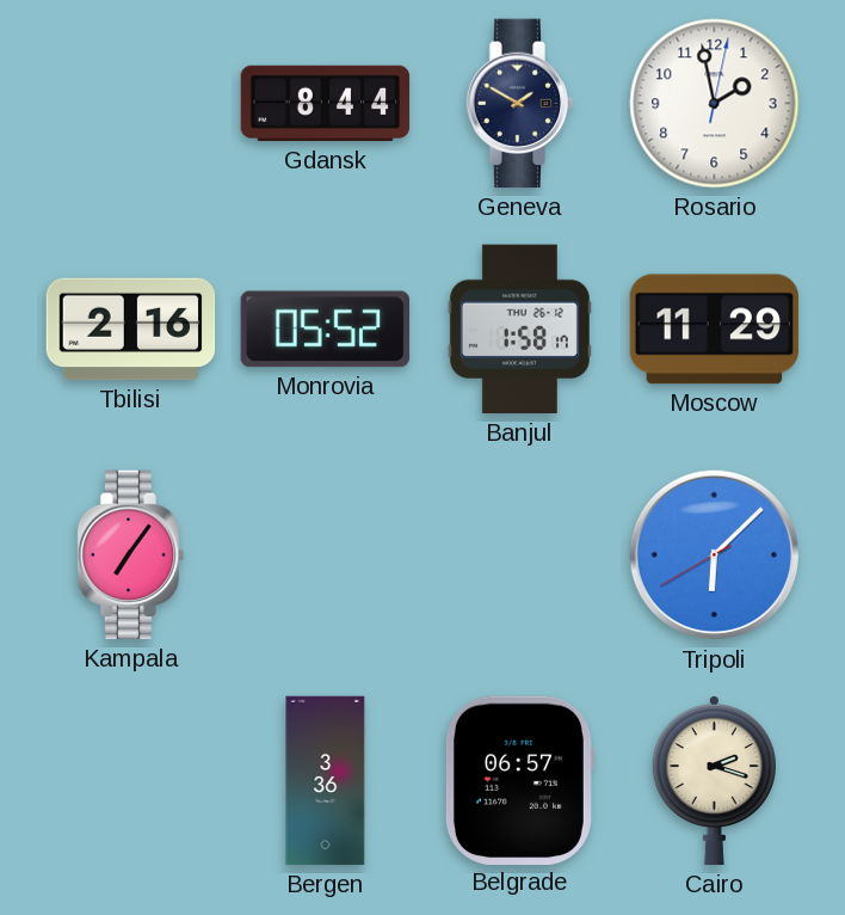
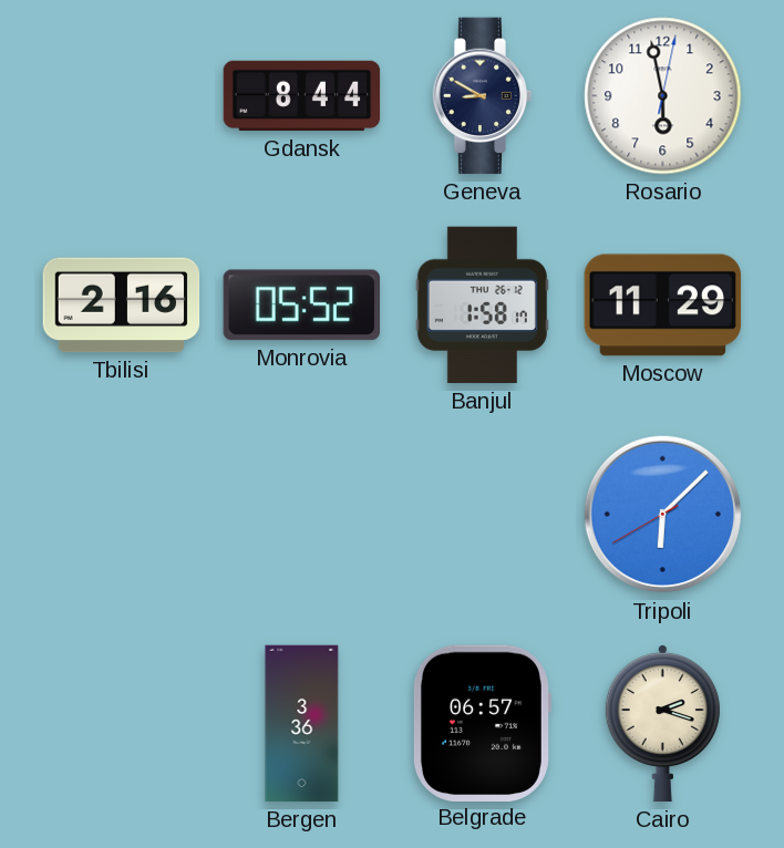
Geneva: 1:50 -> 8:50 (483, 96)
Rosario: 1:58 -> 5:58 (663, 96)
Kampala: 7:06 -> none (131, 555)
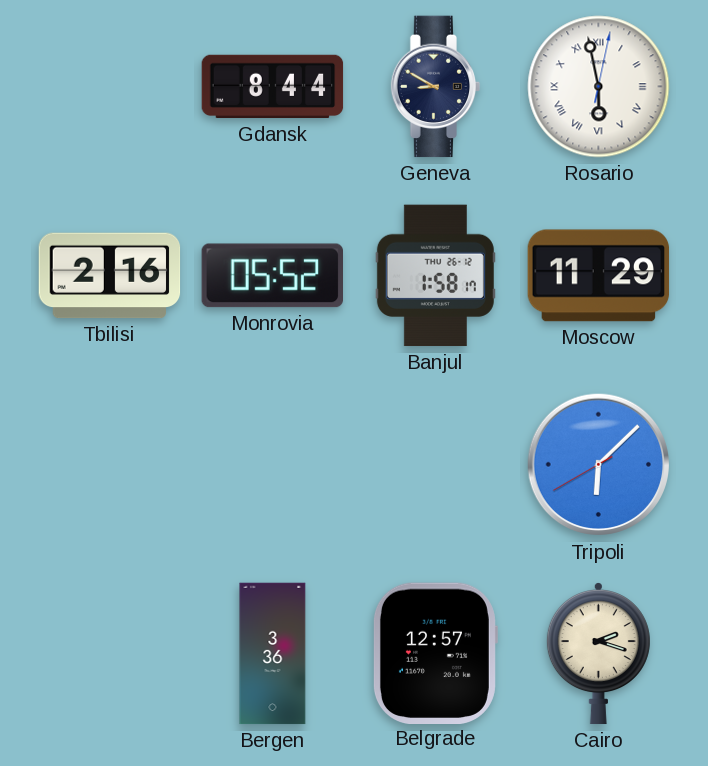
Rosario numerals: Arabic -> Roman (599, 87)
Belgrade: 06:57 -> 12:57 (435, 653)
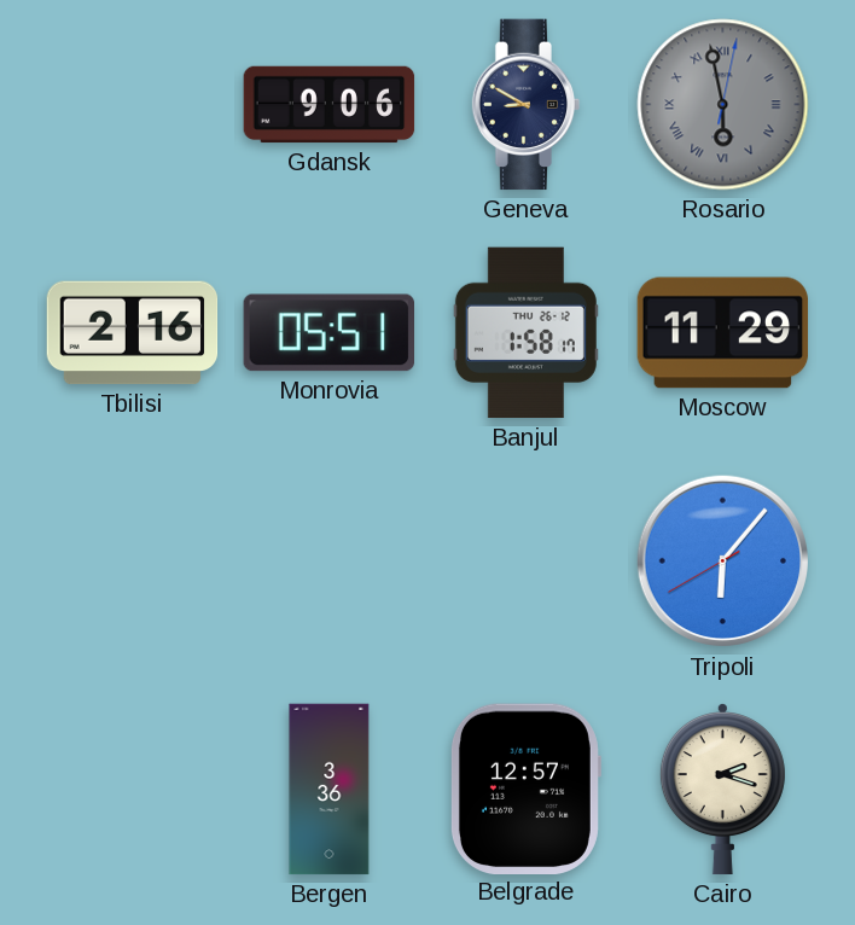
Gdansk: 8:44 -> 9:06 (330, 105)
Rosario dial: white -> grey (723, 105)
Monrovia: 05:52 -> 05:51 (328, 333)
Tripoli: 6:07 -> 6:06 (723, 562)
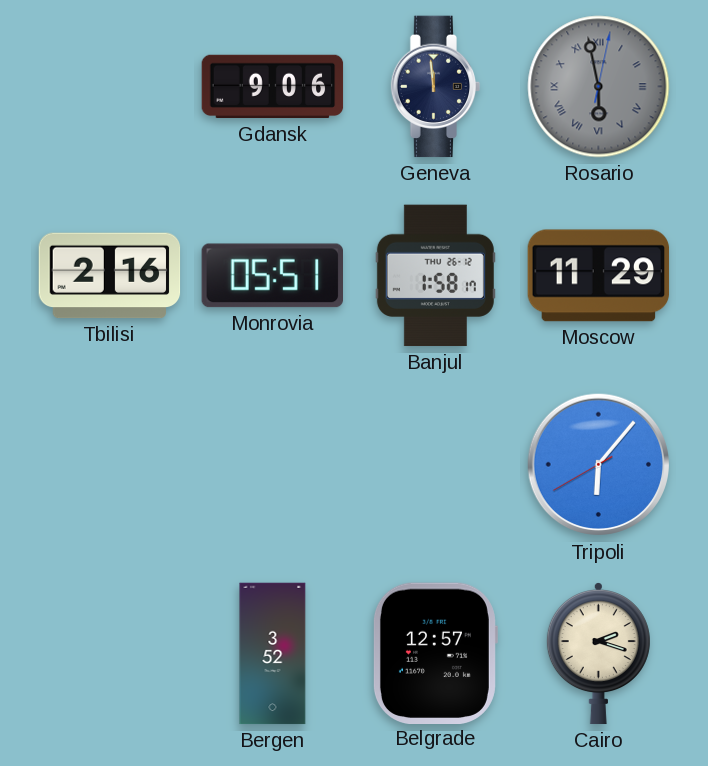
Geneva: 8:50 -> 11:59 (436, 87)
Bergen: 3:36 -> 3:52 (273, 654)
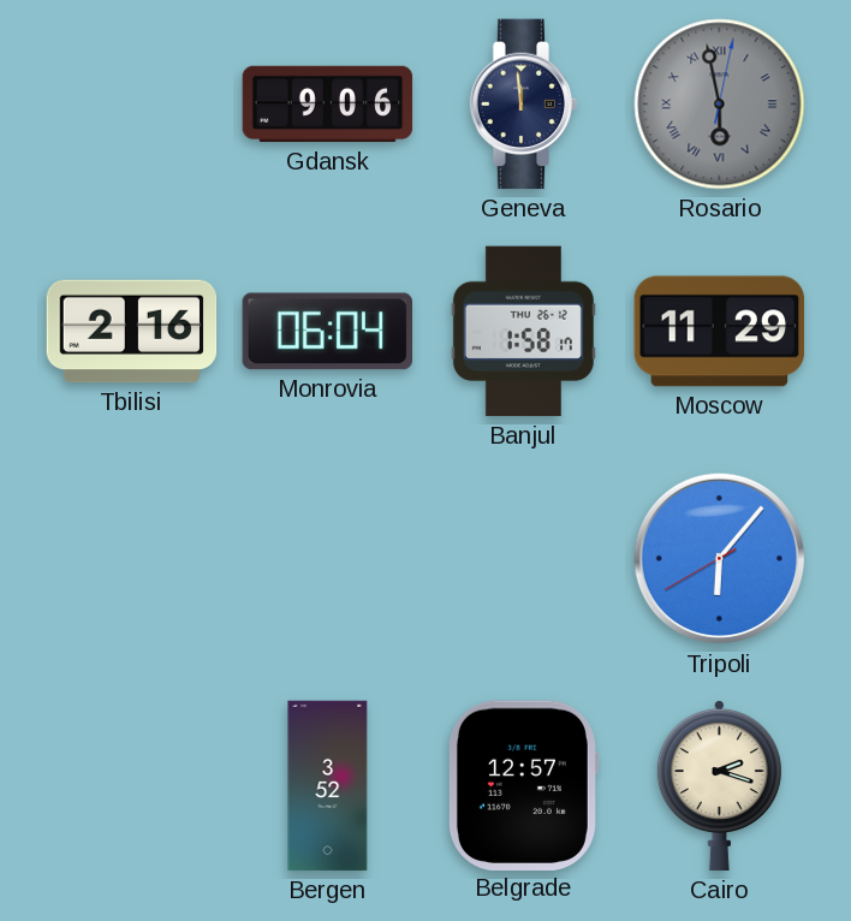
Monrovia: 05:51 -> 06:04 (327, 332)
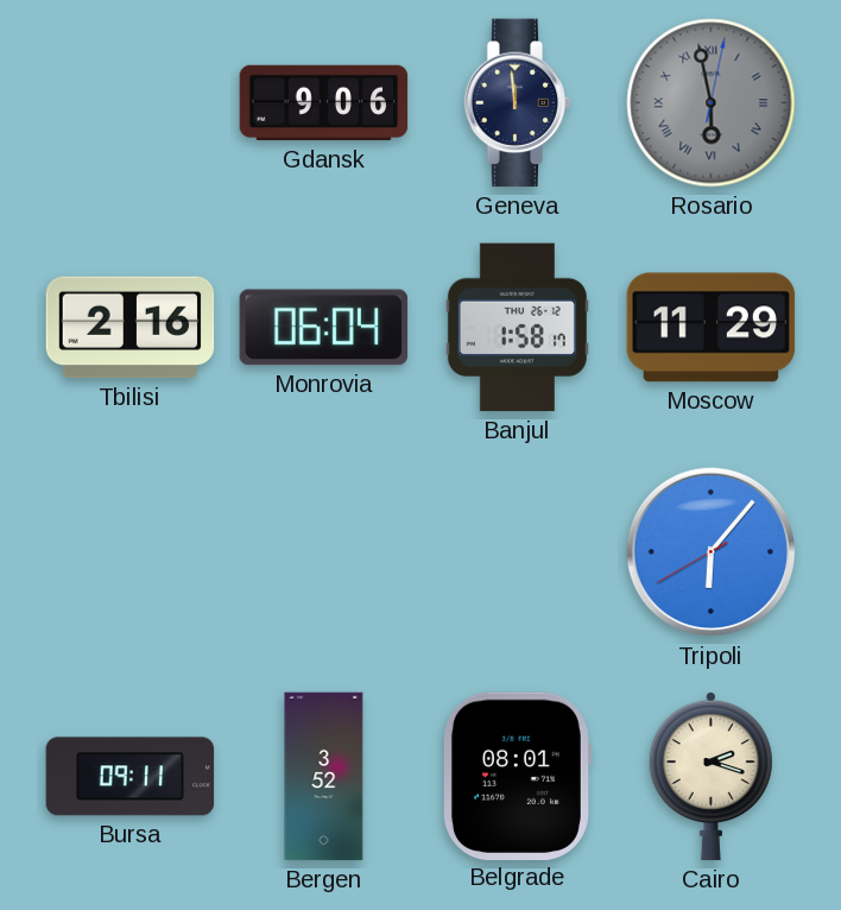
Bursa: none -> 09:11 (131, 777)
Belgrade: 12:57 -> 08:01 (517, 776)
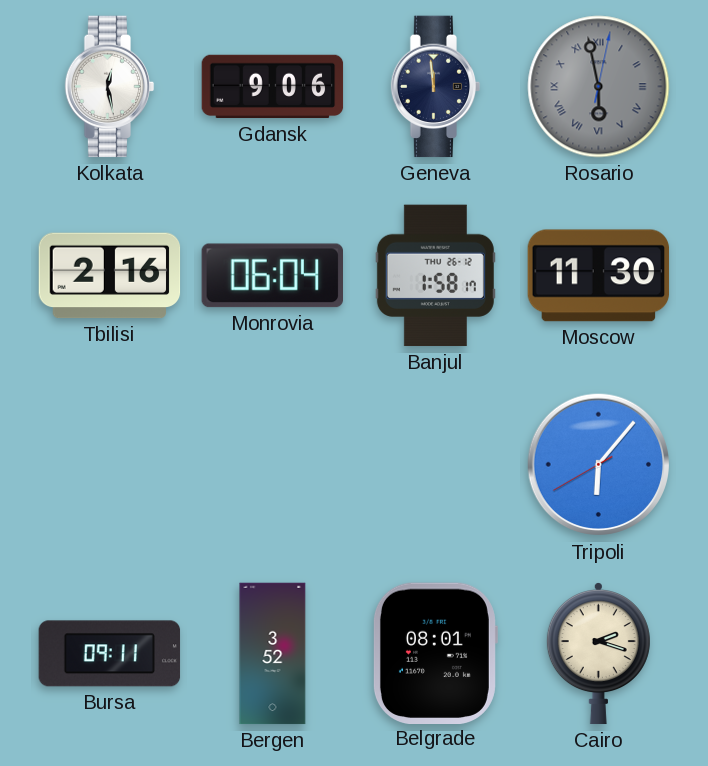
Kolkata: none -> 12:28 (110, 87)
Moscow: 11:29 -> 11:30 (599, 276)
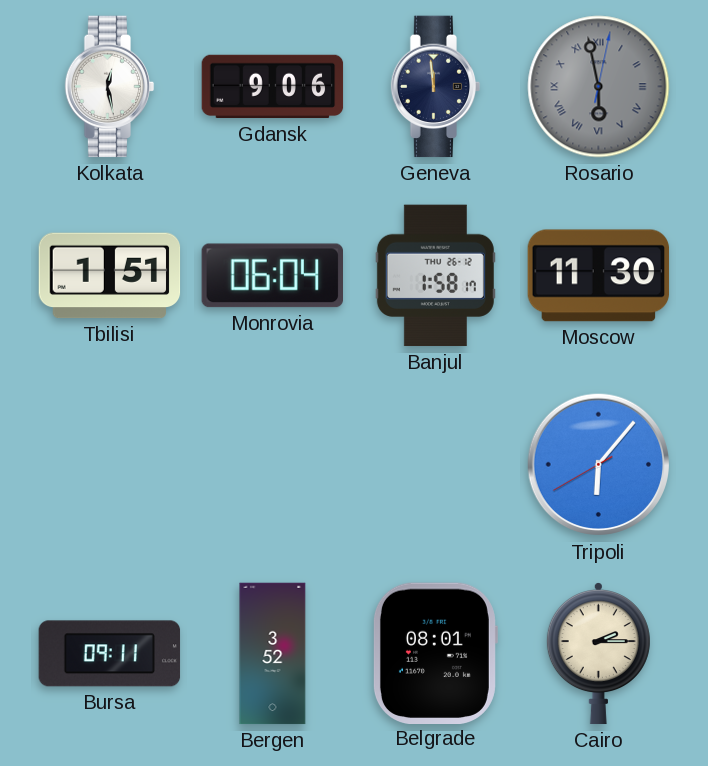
Tbilisi: 2:16 -> 1:51 (110, 276)
Cairo: 2:18 -> 2:15 (598, 654)
